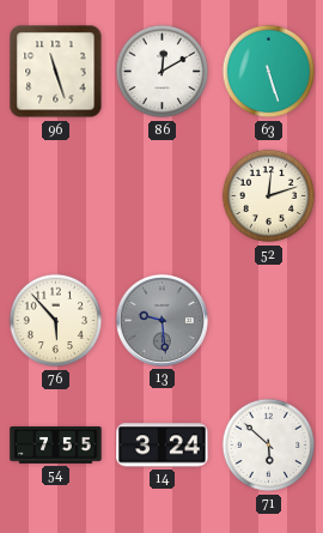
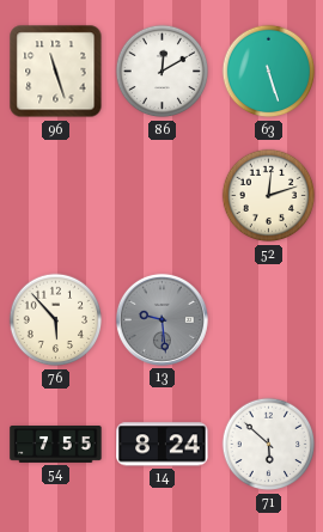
14: 3:24 -> 8:24 (163, 445)
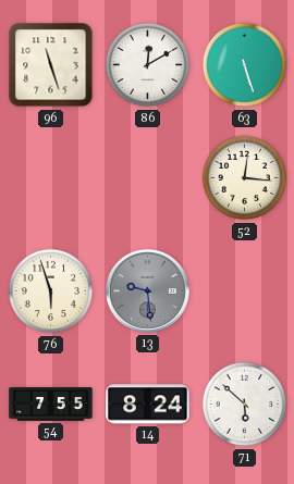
52: 12:12 -> 12:16 (245, 178)
76: 5:53 -> 5:57 (51, 291)
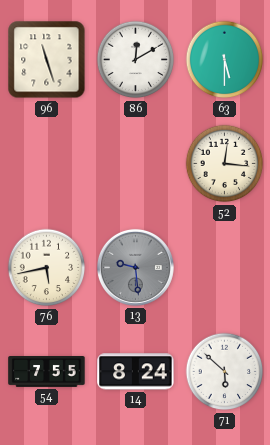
63: 5:27 -> 5:30 (225, 60)
76: 5:57 -> 5:43 (47, 268)
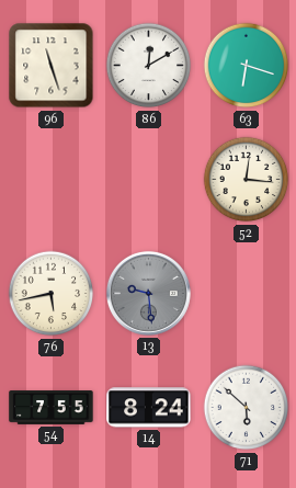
63: 5:30 -> 6:18 (247, 66)
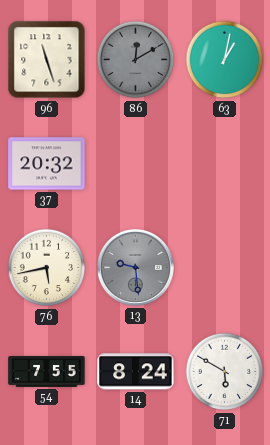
86 dial: white -> grey (136, 60)
63: 6:18 -> 1:02 (225, 60)
37: none -> 20:32 (47, 164)
52: 12:16 -> none (247, 180)
71: 5:52 -> 5:50 (225, 372)
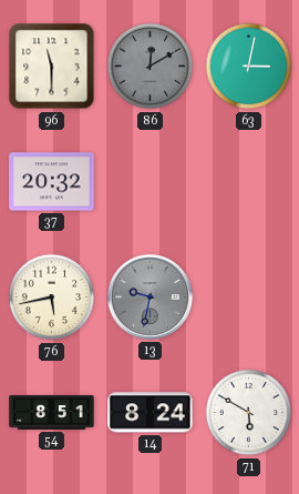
96: 11:27 -> 11:30 (52, 67)
63: 1:02 -> 3:02 (249, 67)
13: 9:29 -> 9:32 (149, 296)
54: 7:55 -> 8:51 (52, 413)
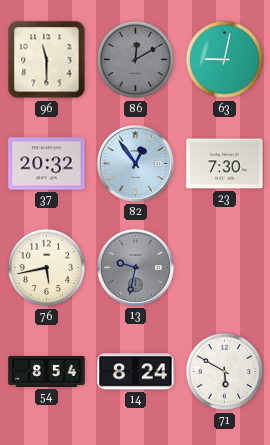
63: 3:02 -> 9:02 (225, 60)
82: none -> 12:54 (135, 163)
23: none -> 7:30 (225, 164)
54: 8:51 -> 8:54 (47, 372)
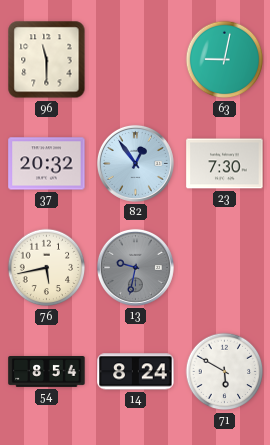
86: 12:10 -> none (136, 60)
